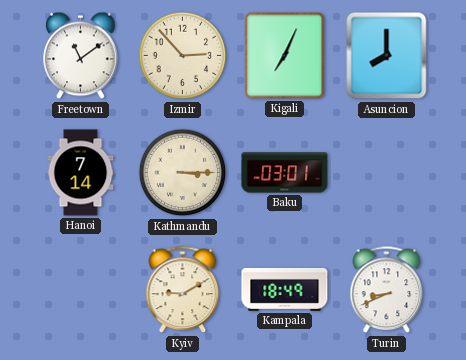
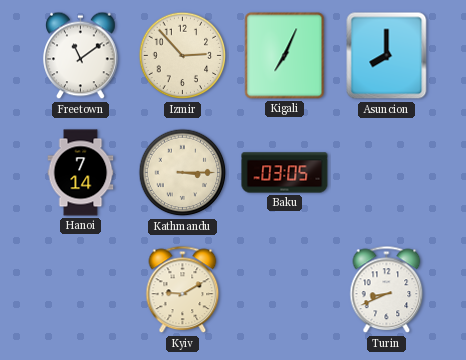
Baku: 03:01 -> 03:05 (285, 173)
Kampala: 18:49 -> none (285, 289)
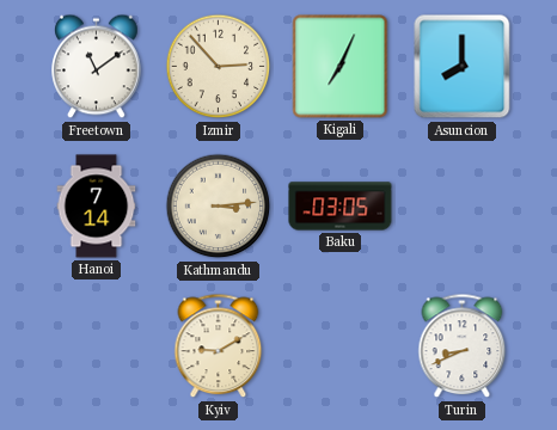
Kathmandu: 3:15 -> 3:14 (219, 207)
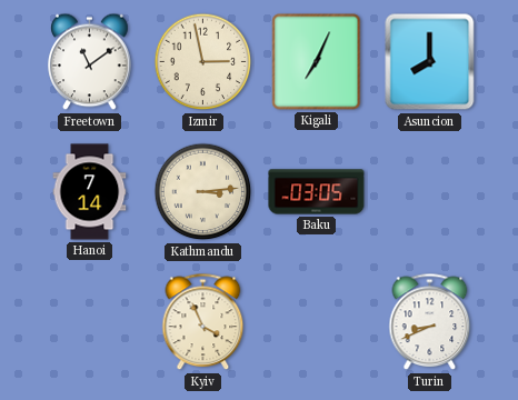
Izmir: 2:53 -> 2:58 (203, 62)
Kyiv: 9:10 -> 3:56 (203, 322)
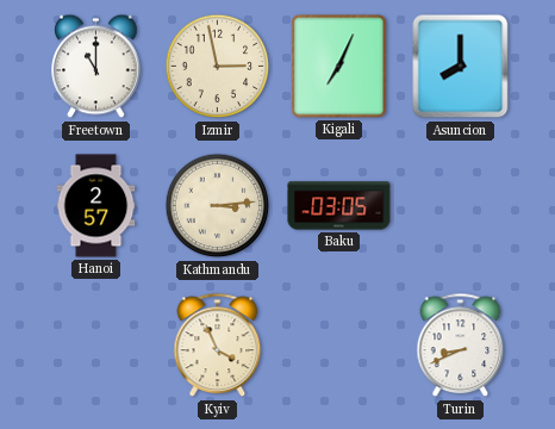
Freetown: 11:09 -> 11:00 (96, 67)
Hanoi: 7:14 -> 2:57 (96, 206)
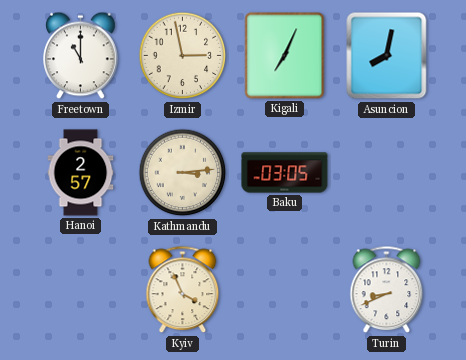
Asuncion: 8:00 -> 8:02 (387, 56)
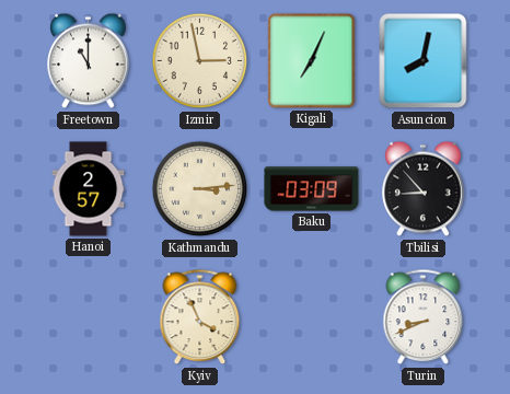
Baku: 03:05 -> 03:09 (312, 189)
Tbilisi: none -> 8:53 (424, 189)
